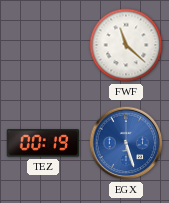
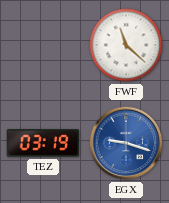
TEZ: 00:19 -> 03:19 (43, 143)
EGX: 5:27 -> 9:18 (126, 143)
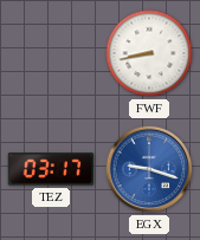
FWF: 11:22 -> 8:43 (149, 53)
TEZ: 03:19 -> 03:17 (51, 169)
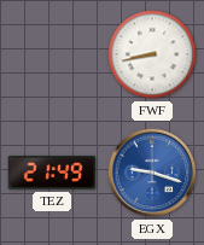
TEZ: 03:17 -> 21:49 (52, 173)
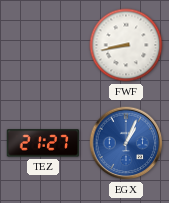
TEZ: 21:49 -> 21:27 (43, 143)
EGX: 9:18 -> 1:04 (126, 143)
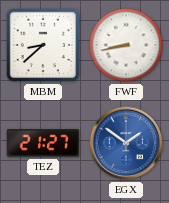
MBM: none -> 8:38 (43, 45)
EGX: 1:04 -> 1:51 (126, 143)
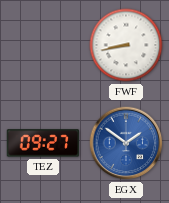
MBM: 8:38 -> none (43, 45)
TEZ: 21:27 -> 09:27 (43, 143)
